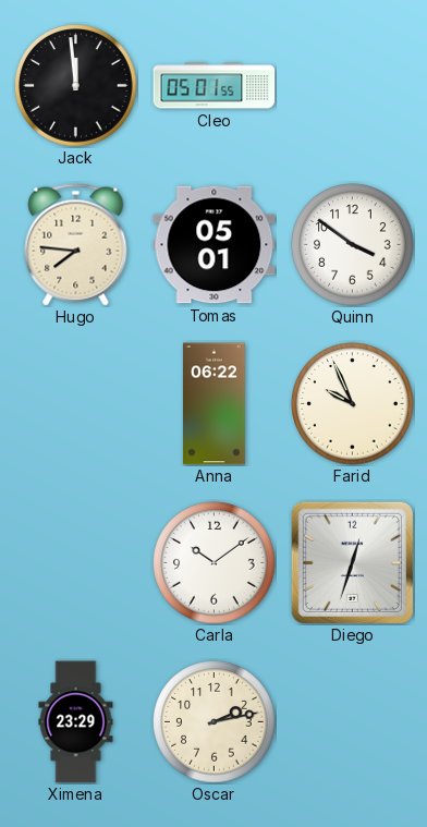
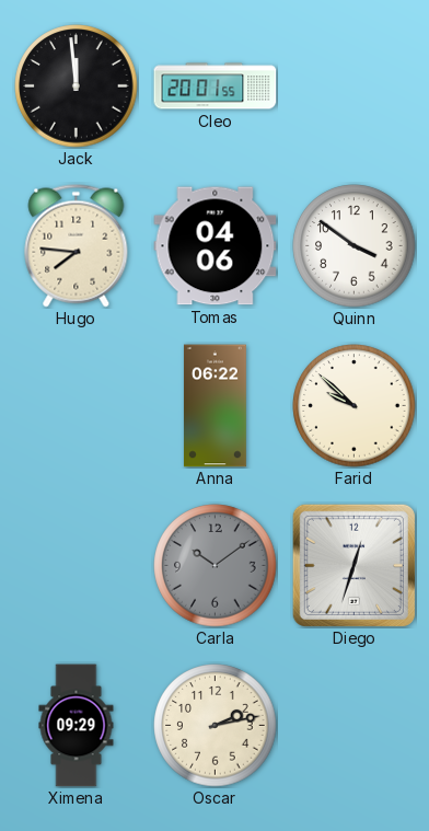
Cleo: 05:01 -> 20:01 (216, 86)
Tomas: 05:01 -> 04:06 (216, 246)
Farid: 9:56 -> 9:52 (355, 406)
Carla dial: white -> grey (216, 566)
Ximena: 23:29 -> 09:29 (77, 726)
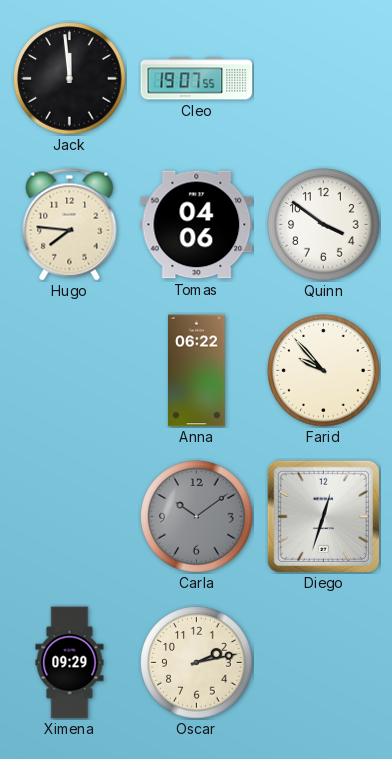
Cleo: 20:01 -> 19:07 (197, 79)
Farid: 9:52 -> 9:53 (324, 371)
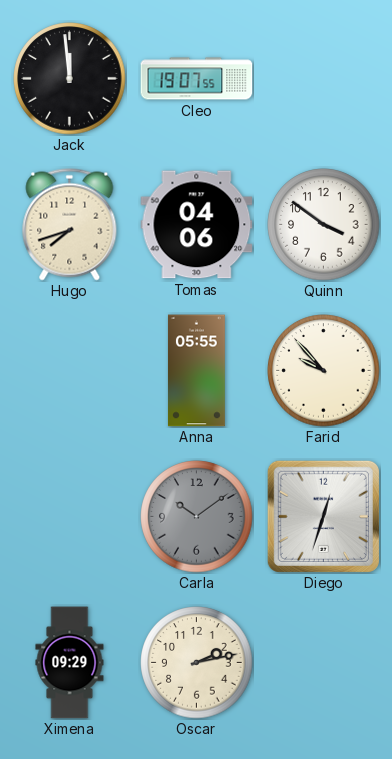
Hugo: 7:46 -> 7:42 (70, 225)
Anna: 06:22 -> 05:55 (196, 371)
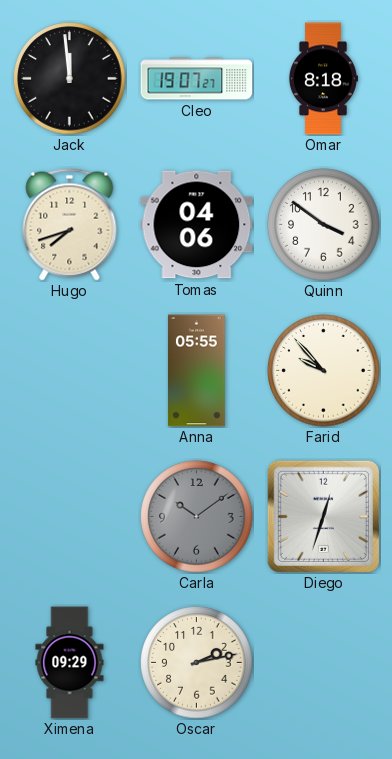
Cleo: 19:07:55 -> 19:07:27 (197, 79)
Omar: none -> 8:18 (322, 79)
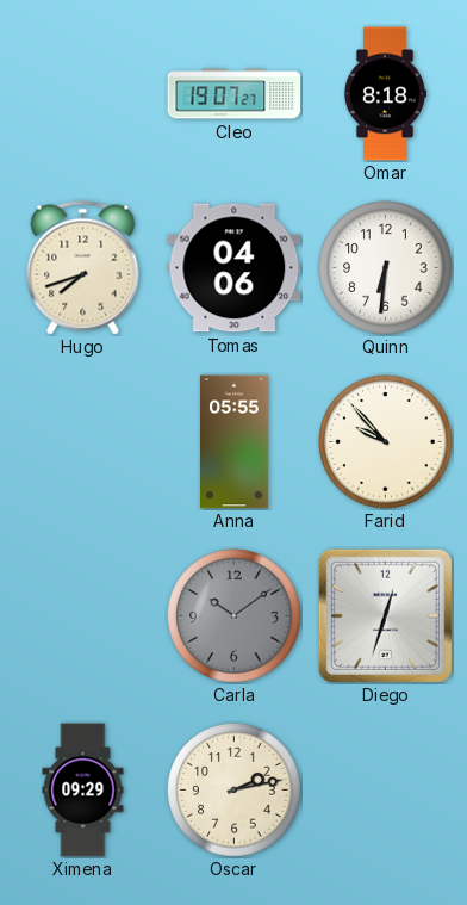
Jack: 11:59 -> none (70, 79)
Quinn: 3:51 -> 6:31 (386, 268)
